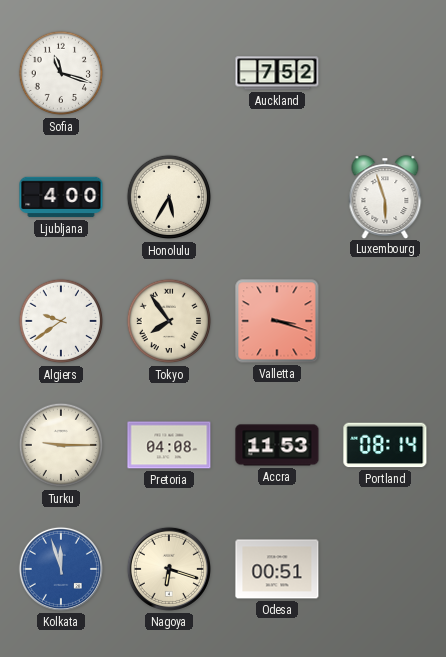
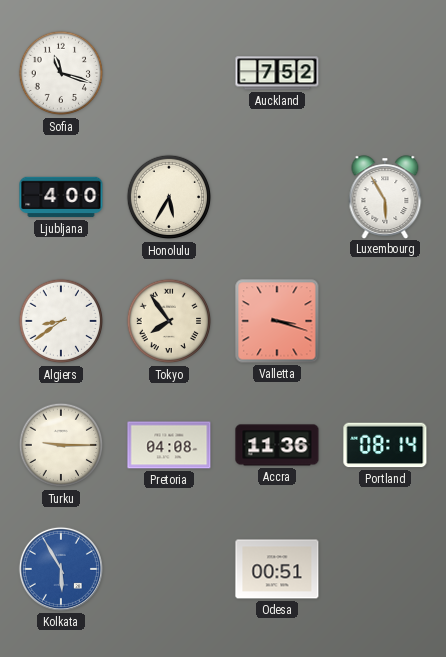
Luxembourg: 5:57 -> 5:55 (385, 197)
Algiers: 9:39 -> 8:39 (61, 321)
Accra: 11:53 -> 11:36 (277, 445)
Kolkata: 11:57 -> 5:55 (61, 569)
Nagoya: 6:18 -> none (169, 569)
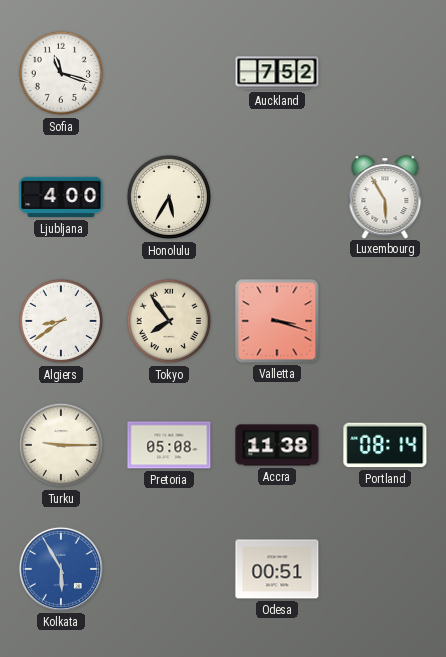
Pretoria: 04:08 -> 05:08 (169, 445)
Accra: 11:36 -> 11:38 (277, 445)
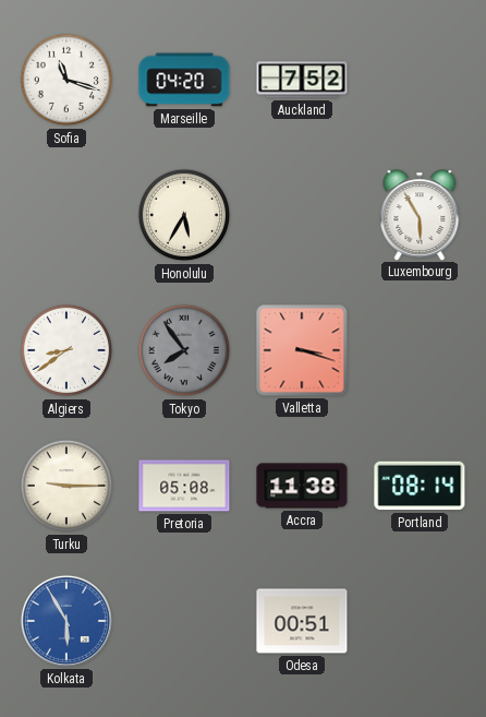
Marseille: none -> 04:20 (184, 80)
Ljubljana: 4:00 -> none (61, 197)
Tokyo dial: cream -> grey (184, 350)
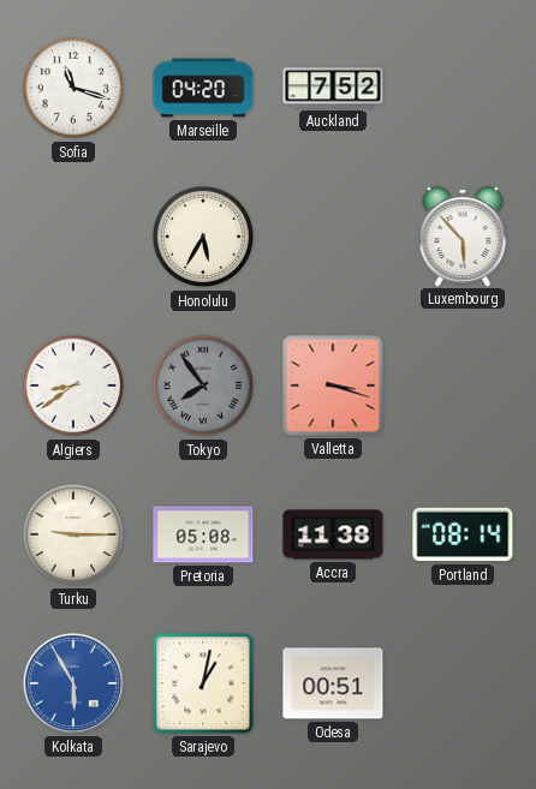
Luxembourg: 5:55 -> 5:53 (463, 237)
Sarajevo: none -> 1:02 (203, 683)
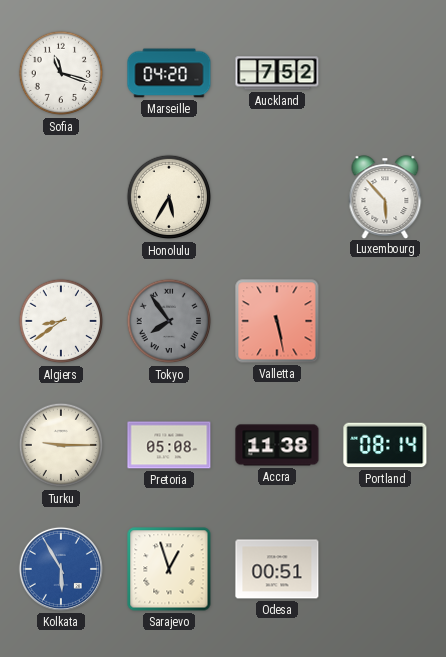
Valletta: 3:18 -> 5:28 (277, 321)
Sarajevo: 1:02 -> 12:57 (169, 569)
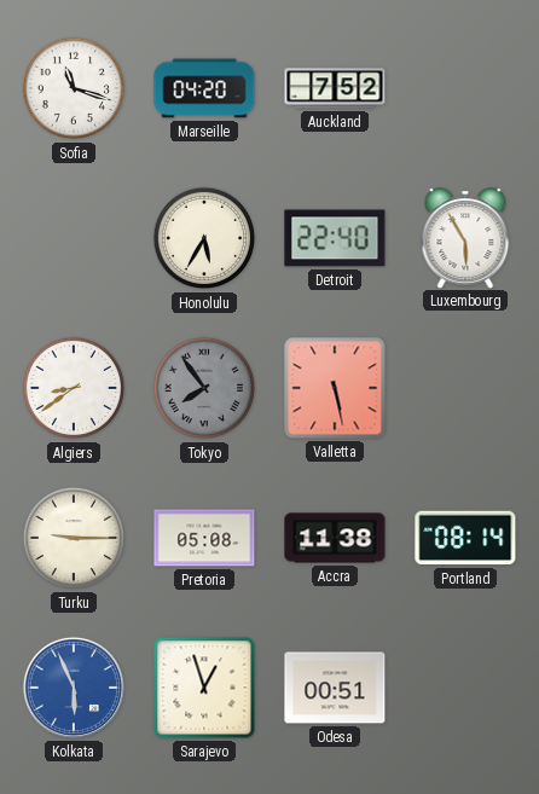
Detroit: none -> 22:40 (335, 238)
Luxembourg: 5:53 -> 5:55 (465, 238)
Kolkata: 5:55 -> 5:56 (74, 688)
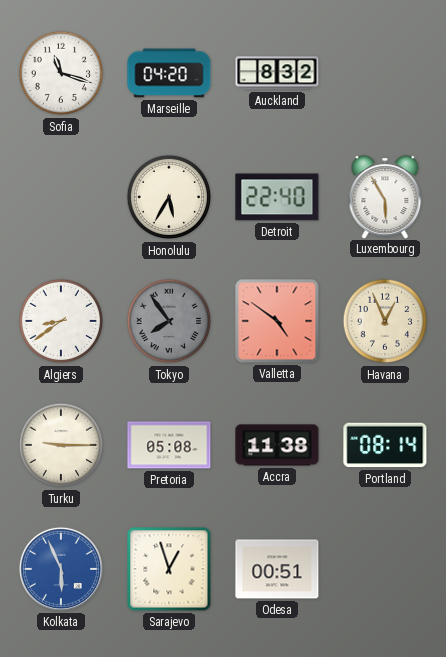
Auckland: 7:52 -> 8:32 (277, 73)
Valletta: 5:28 -> 4:51 (277, 321)
Havana: none -> 12:56 (385, 321)
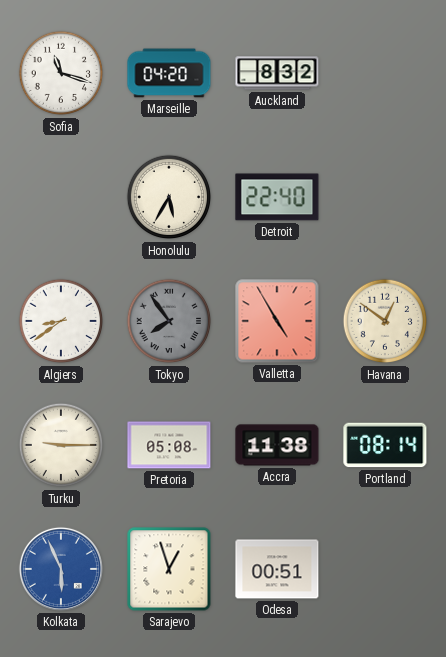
Luxembourg: 5:55 -> none (385, 197)
Valletta: 4:51 -> 4:55 (277, 321)
Havana: 12:56 -> 12:51 (385, 321)
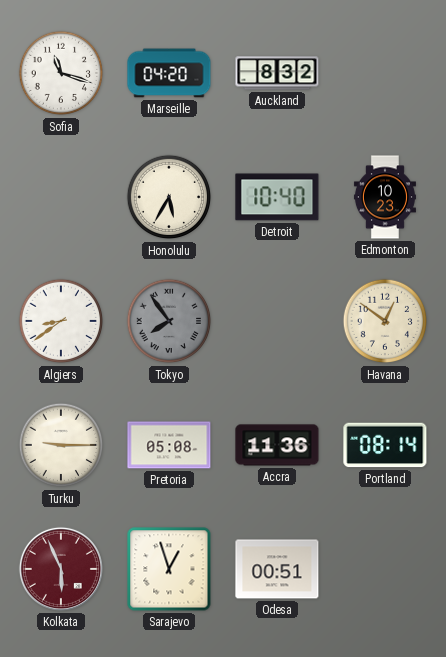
Detroit: 22:40 -> 10:40 (277, 197)
Edmonton: none -> 10:23 (385, 197)
Valletta: 4:55 -> none (277, 321)
Accra: 11:38 -> 11:36 (277, 445)
Kolkata dial: blue -> burgundy (61, 569)
